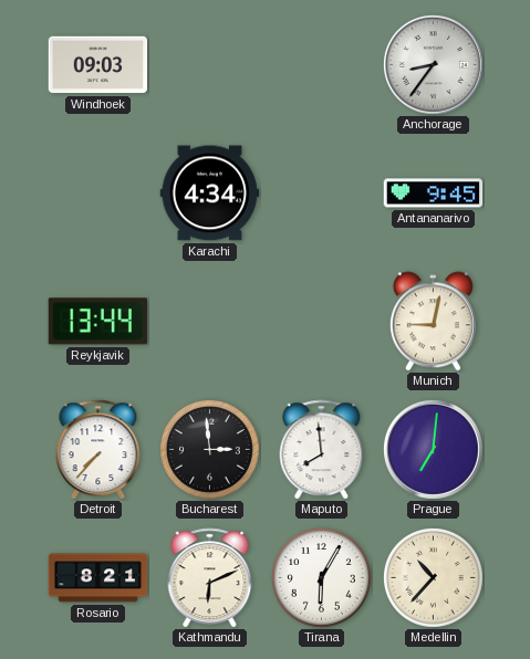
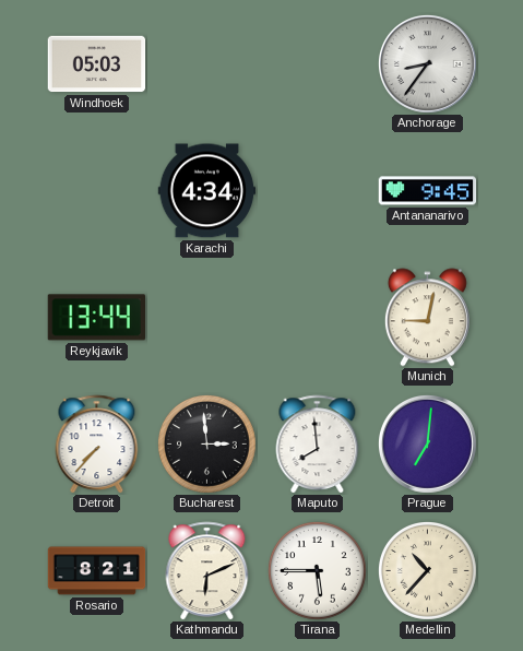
Windhoek: 09:03 -> 05:03 (97, 64)
Tirana: 6:05 -> 5:45 (318, 571)
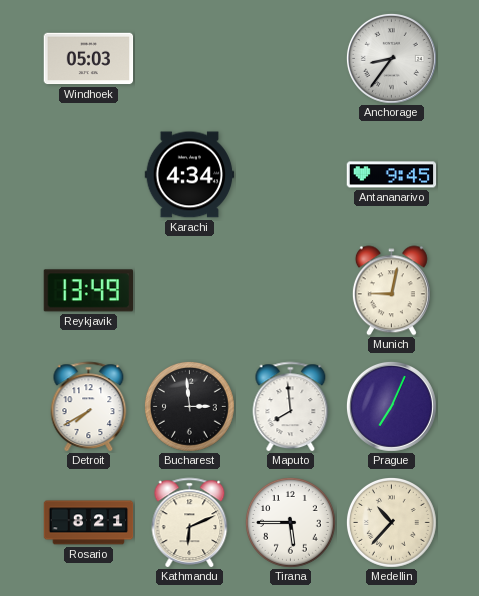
Reykjavik: 13:44 -> 13:49 (88, 291)
Detroit: 7:37 -> 7:40 (89, 407)
Prague: 7:01 -> 7:04 (391, 406)
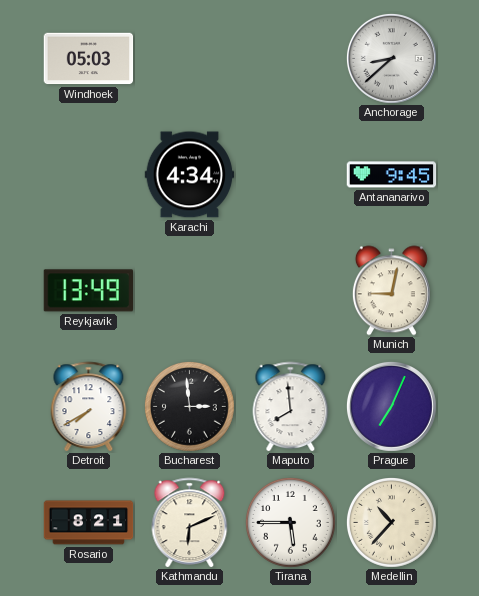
Anchorage: 8:36 -> 8:38 (391, 58)
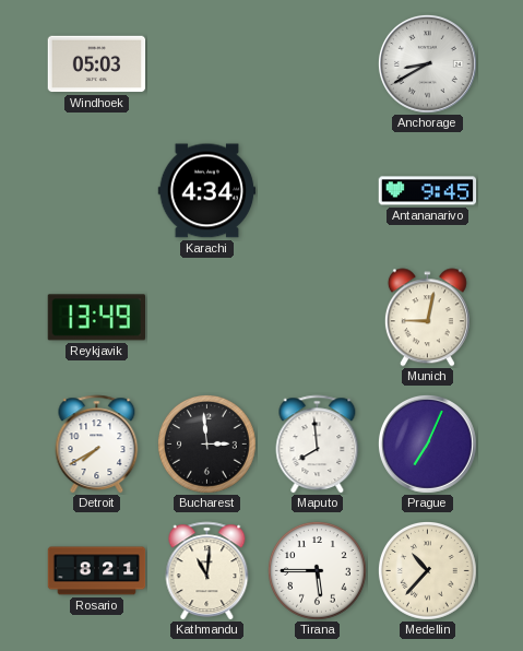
Anchorage: 8:38 -> 8:40 (427, 63)
Kathmandu: 6:11 -> 11:01 (207, 571)
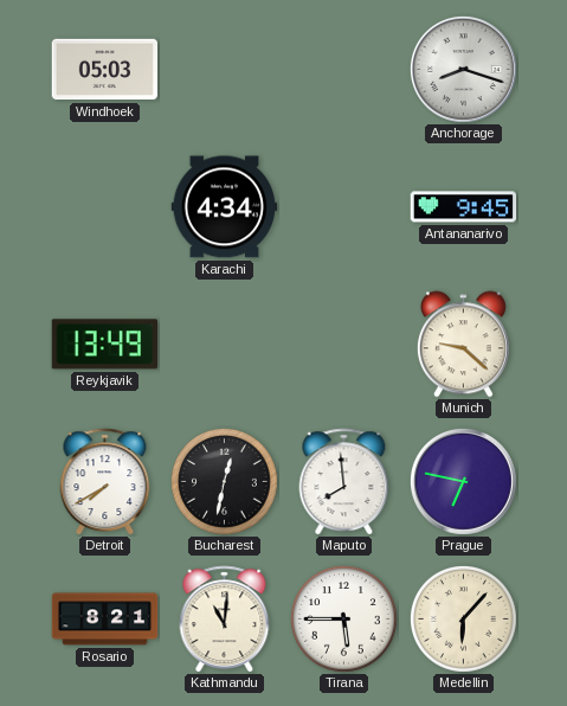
Anchorage: 8:40 -> 8:18 (463, 69)
Munich: 9:02 -> 9:22 (463, 345)
Bucharest: 2:59 -> 12:32 (225, 482)
Prague: 7:04 -> 6:47 (463, 481)
Medellin: 10:37 -> 6:07 (464, 620)
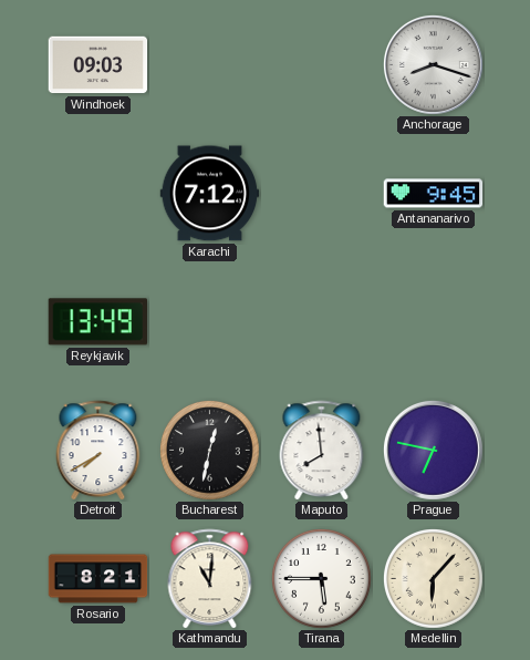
Windhoek: 05:03 -> 09:03 (98, 65)
Karachi: 4:34 -> 7:12 (210, 194)
Munich: 9:22 -> none (463, 345)
